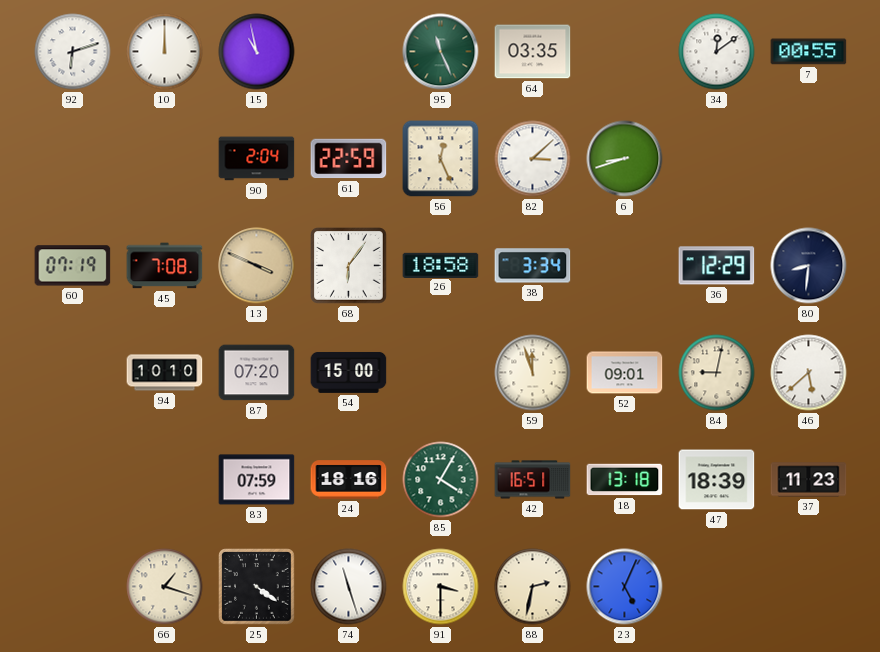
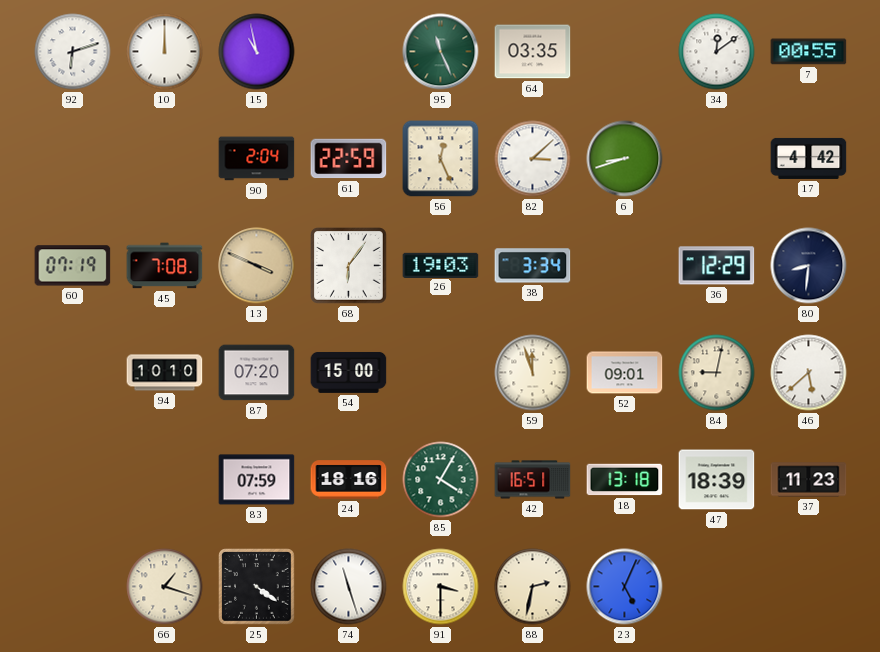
17: none -> 4:42 (809, 158)
26: 18:58 -> 19:03 (441, 265)
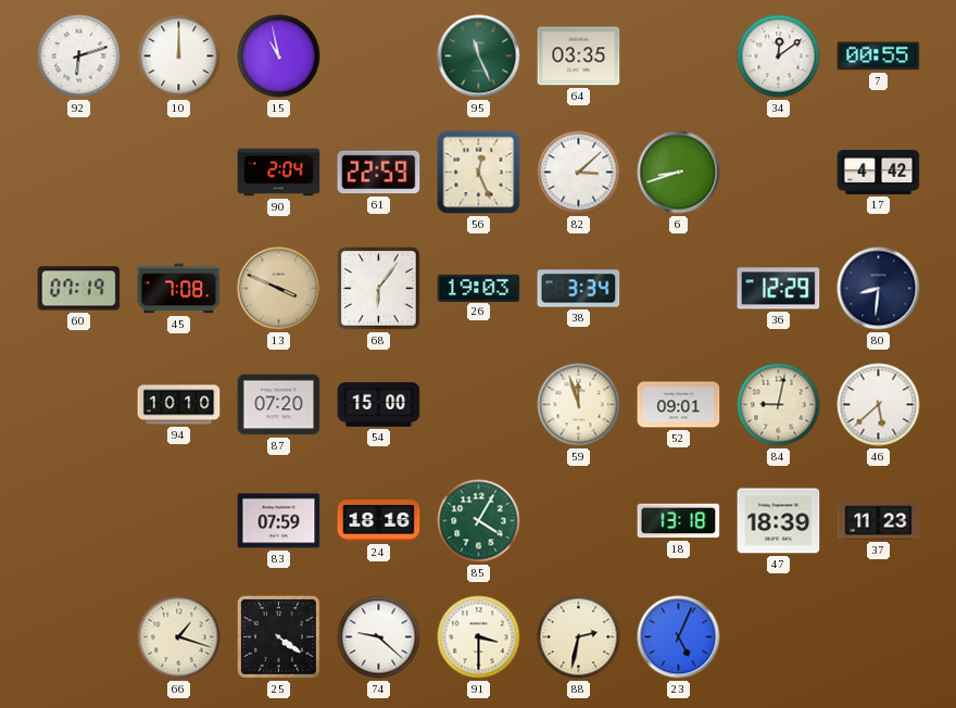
42: 16:51 -> none (533, 480)
74: 11:27 -> 9:22 (379, 637)
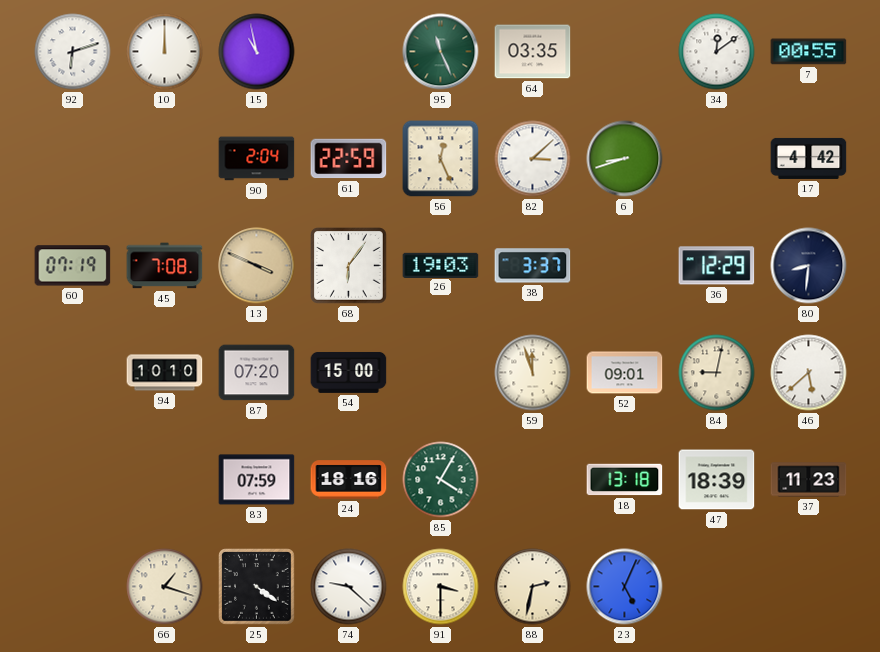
38: 3:34 -> 3:37 (533, 266)
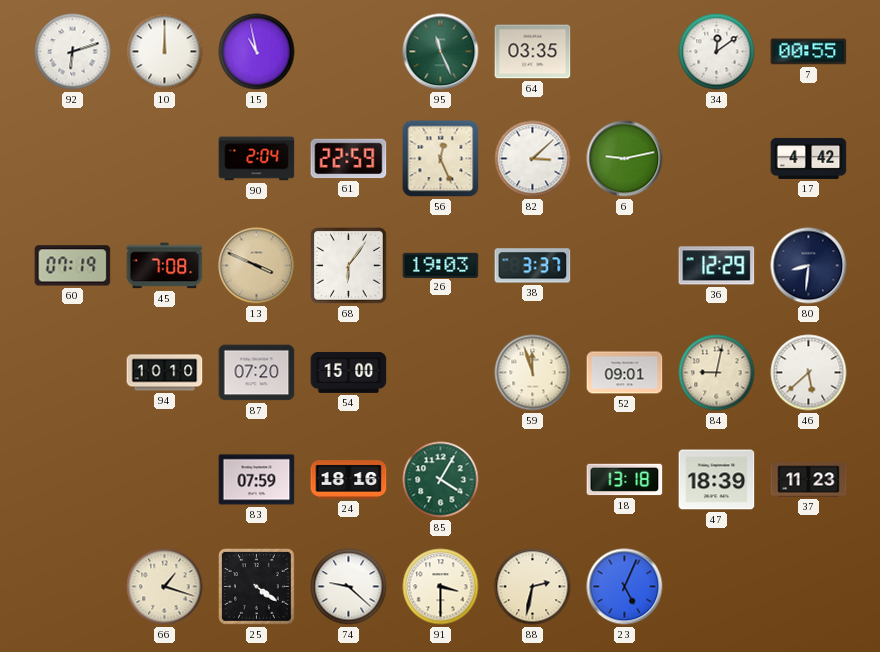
6: 8:42 -> 9:13 (625, 159)
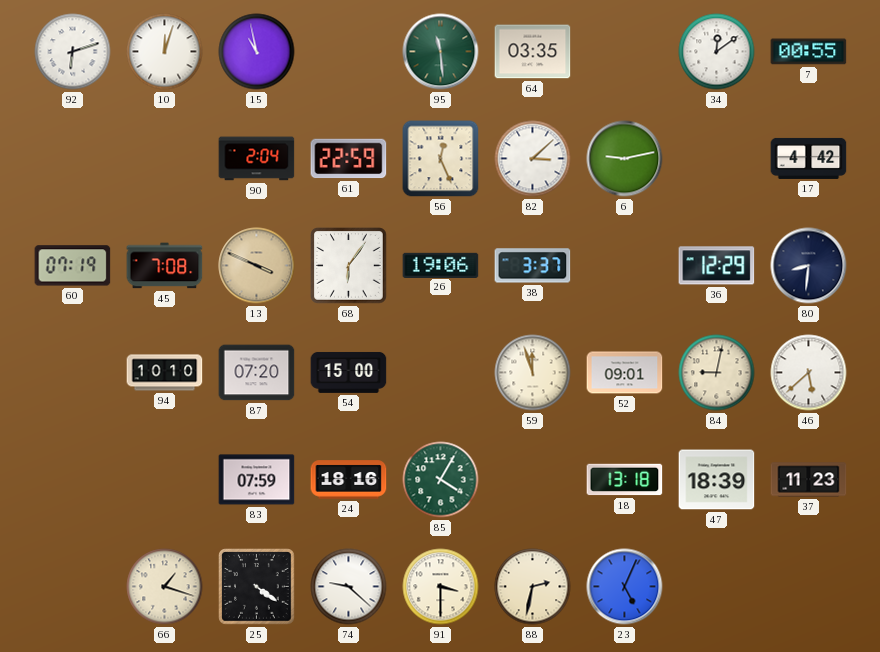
10: 12:00 -> 12:03 (165, 52)
95: 11:26 -> 11:29 (441, 52)
26: 19:03 -> 19:06 (441, 265)
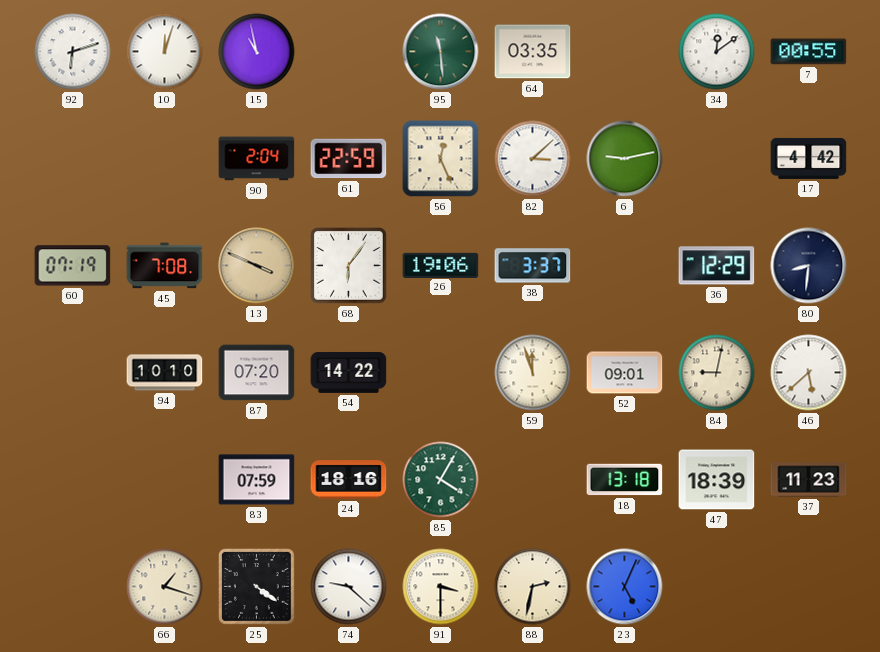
54: 15:00 -> 14:22 (349, 372)
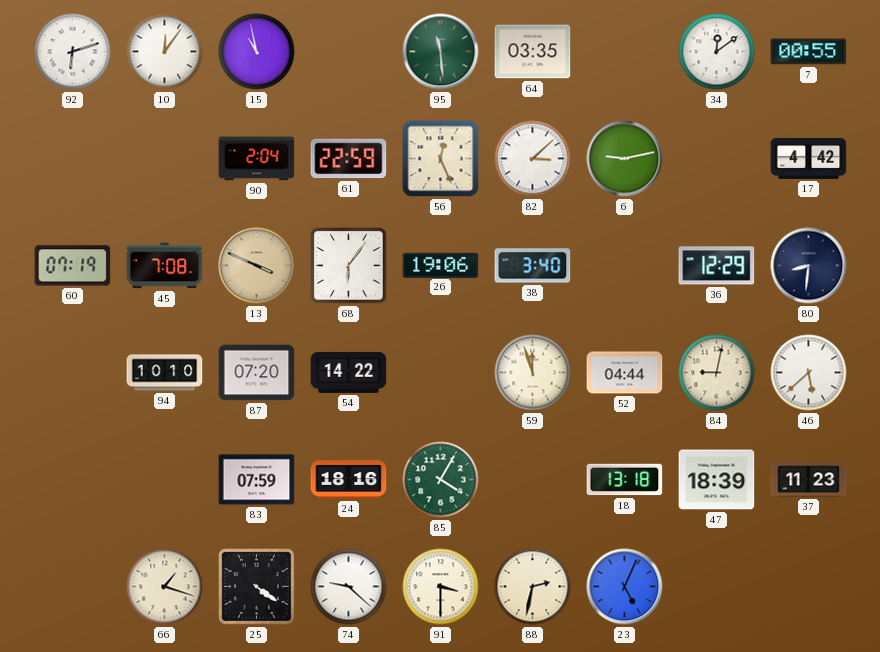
10: 12:03 -> 12:06 (165, 52)
38: 3:37 -> 3:40 (533, 266)
52: 09:01 -> 04:44 (625, 373)
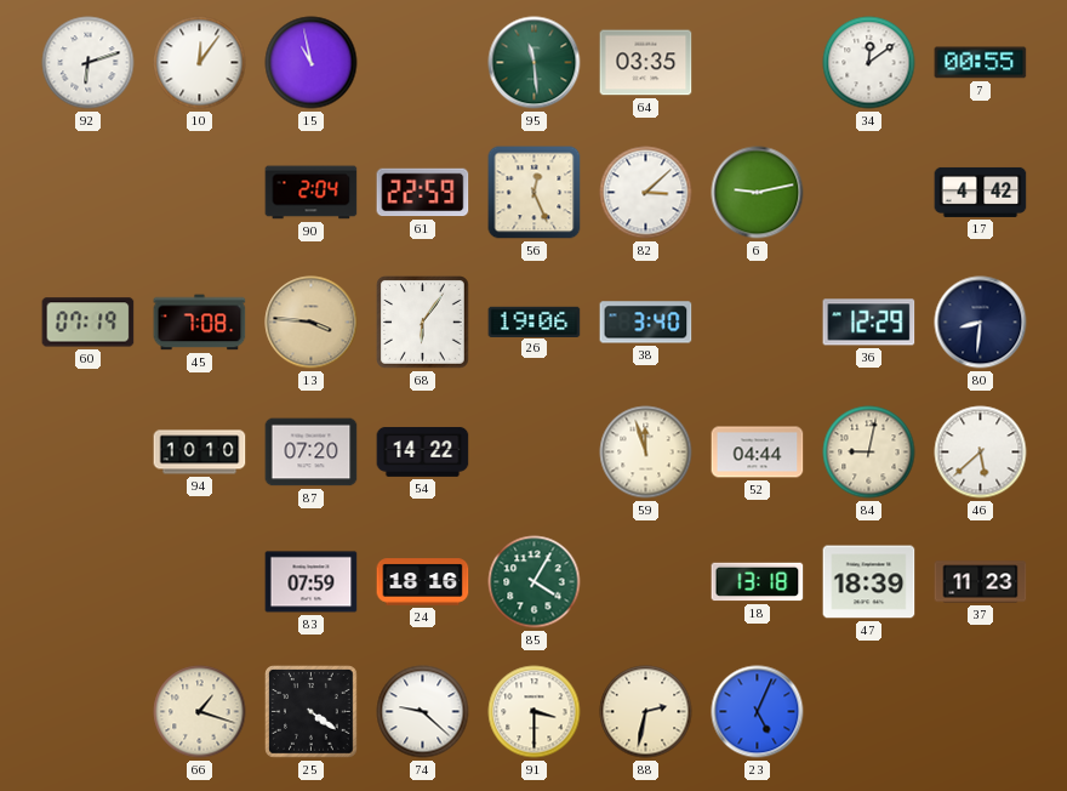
13: 3:49 -> 3:46 (312, 323)
